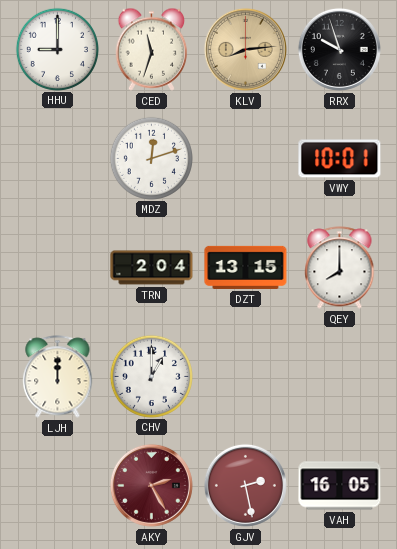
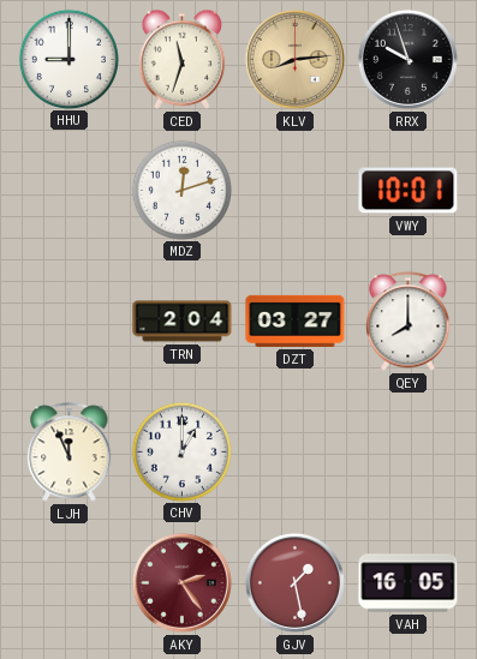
DZT: 13:15 -> 03:27 (296, 320)
LJH: 12:00 -> 11:56 (70, 453)
AKY: 2:25 -> 2:24 (181, 582)
GJV: 2:28 -> 1:28 (294, 582)
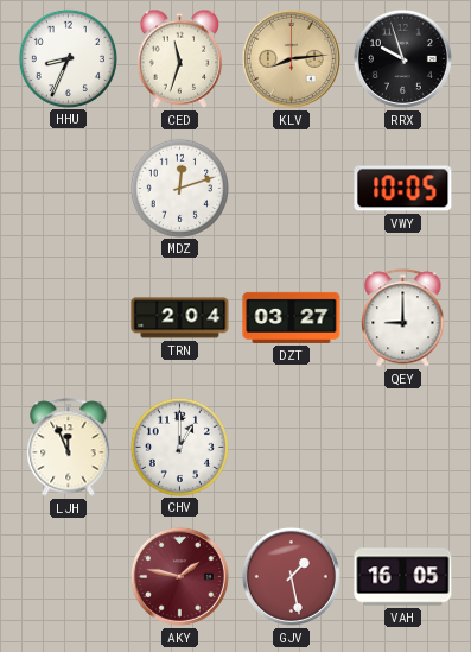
HHU: 9:00 -> 8:34 (68, 58)
VWY: 10:01 -> 10:05 (403, 189)
QEY: 8:00 -> 9:00 (403, 318)
AKY: 2:24 -> 1:47 (179, 576)
